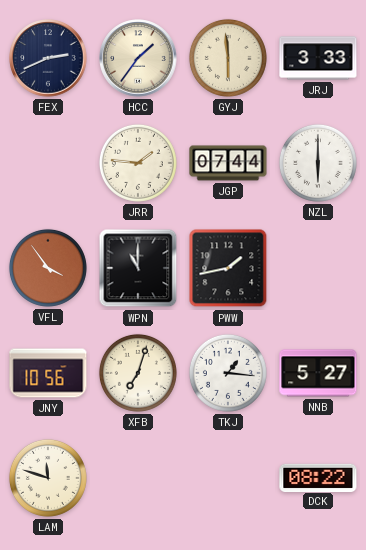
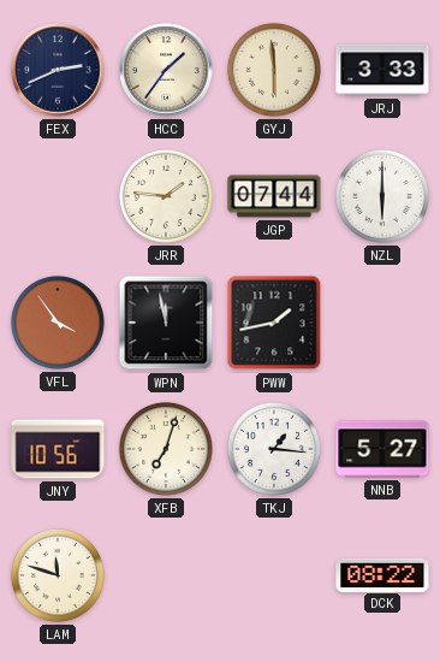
WPN: 11:00 -> 11:58 (166, 323)
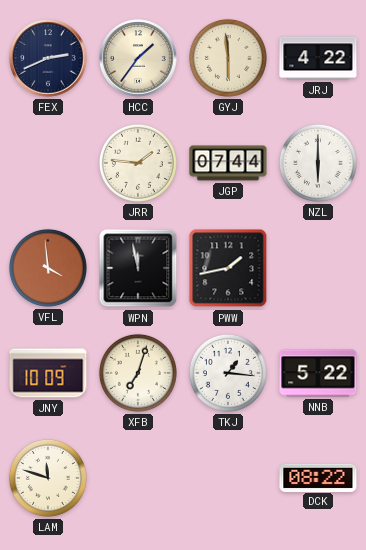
JRJ: 3:33 -> 4:22 (318, 58)
VFL: 3:54 -> 3:59 (48, 268)
JNY: 10:56 -> 10:09 (48, 373)
NNB: 5:27 -> 5:22 (318, 373)
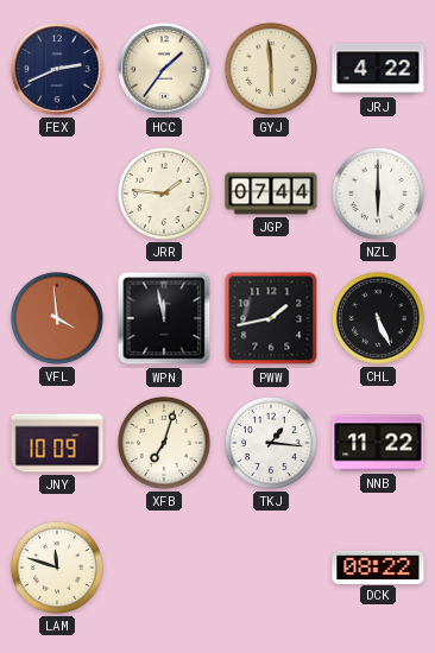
CHL: none -> 5:26 (378, 318)
NNB: 5:22 -> 11:22 (378, 443)
